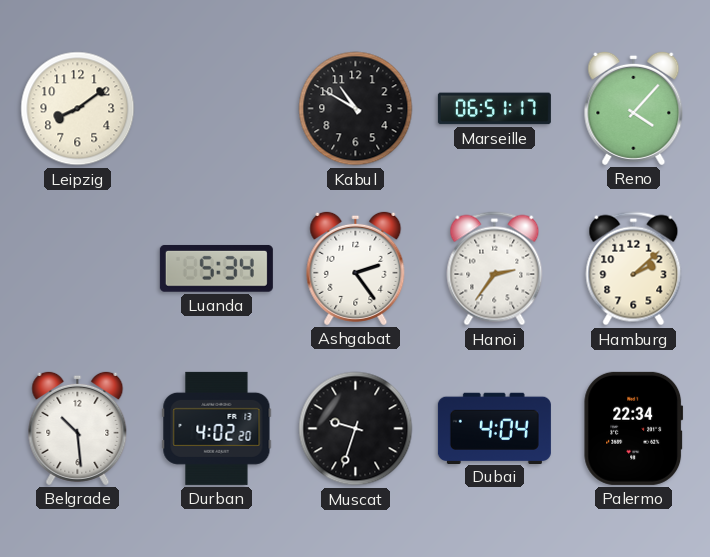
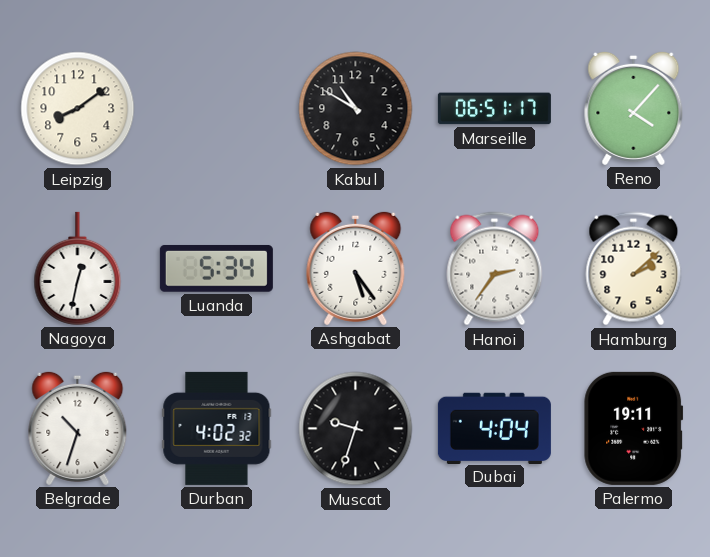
Nagoya: none -> 12:32 (78, 268)
Ashgabat: 2:24 -> 5:24 (356, 268)
Belgrade: 10:29 -> 10:33 (78, 428)
Durban: 4:02:20 -> 4:02:32 (217, 428)
Palermo: 22:34 -> 19:11 (634, 428)
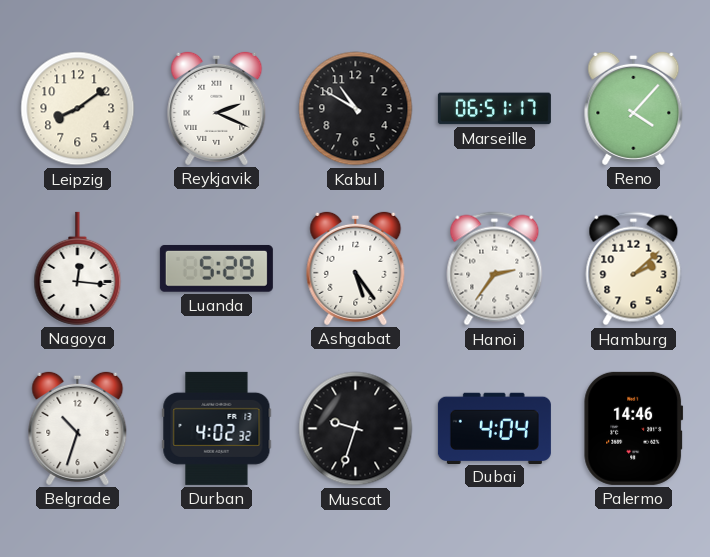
Reykjavik: none -> 2:19 (217, 108)
Nagoya: 12:32 -> 12:16 (78, 268)
Luanda: 5:34 -> 5:29 (216, 268)
Palermo: 19:11 -> 14:46 (634, 428)
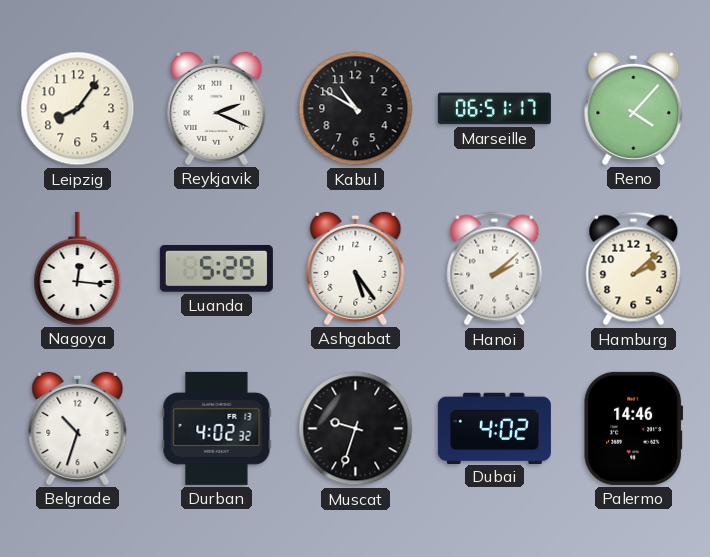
Leipzig: 8:09 -> 8:06 (78, 109)
Hanoi: 2:36 -> 2:08 (495, 269)
Dubai: 4:04 -> 4:02 (494, 428)
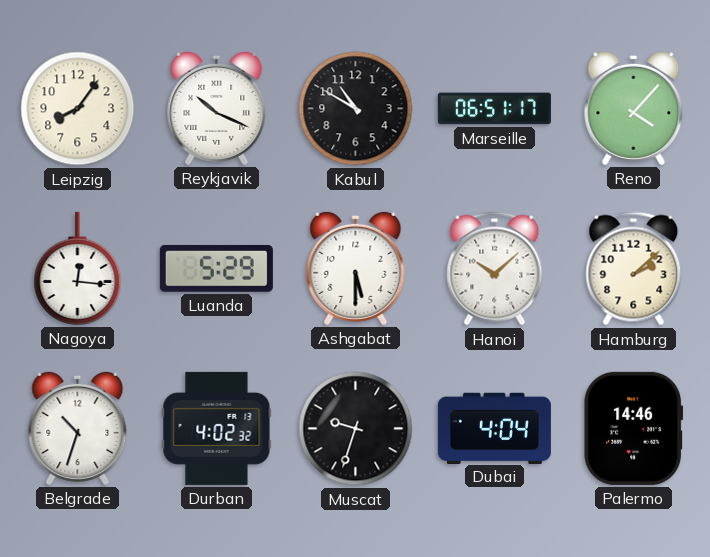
Reykjavik: 2:19 -> 10:19 (217, 108)
Ashgabat: 5:24 -> 5:30 (356, 268)
Hanoi: 2:08 -> 10:08 (495, 269)
Dubai: 4:02 -> 4:04 (494, 428)
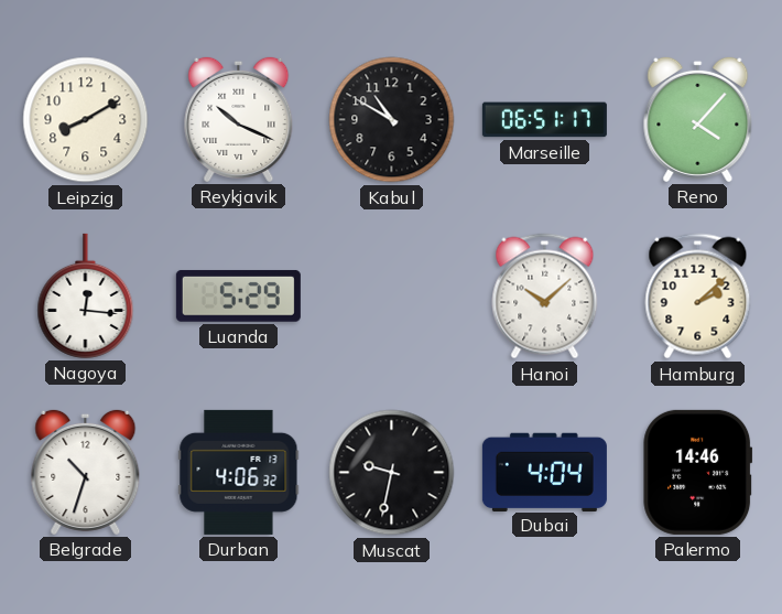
Leipzig: 8:06 -> 8:10 (86, 120)
Ashgabat: 5:30 -> none (356, 268)
Durban: 4:02 -> 4:06 (239, 472)
Muscat: 9:33 -> 9:32 (392, 473)
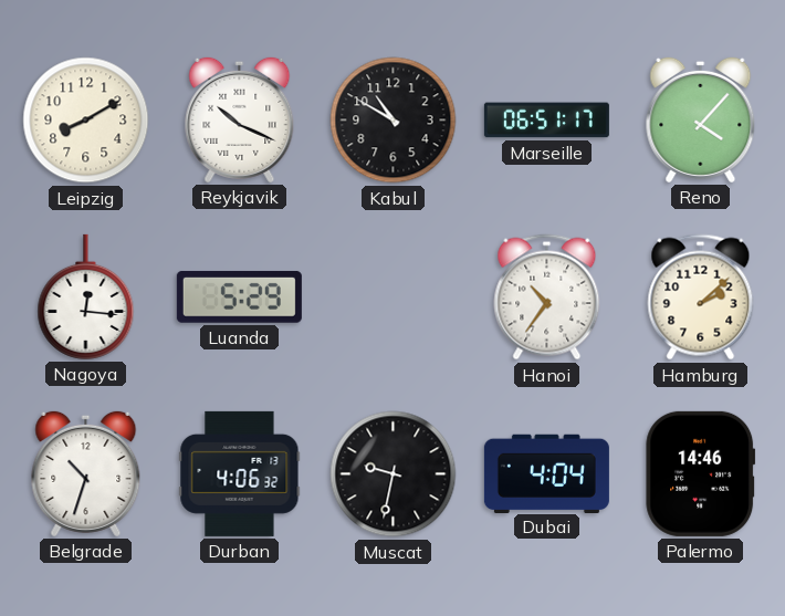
Hanoi: 10:08 -> 10:36 (547, 297)
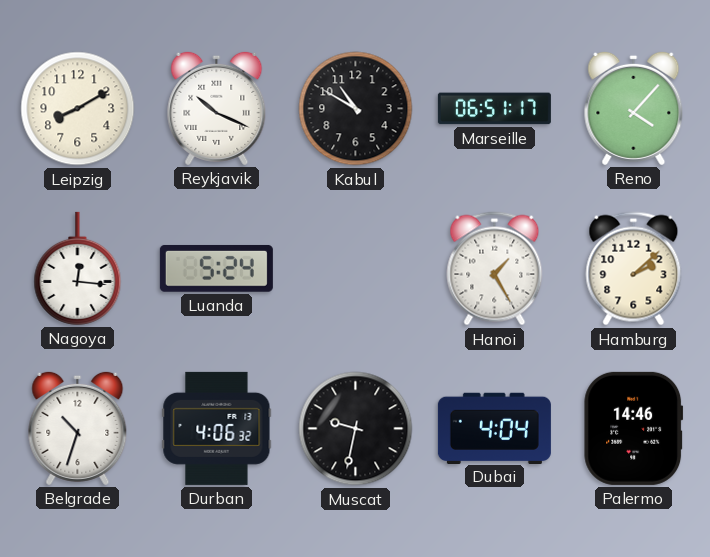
Luanda: 5:29 -> 5:24 (216, 268)
Hanoi: 10:36 -> 1:25 (495, 269)
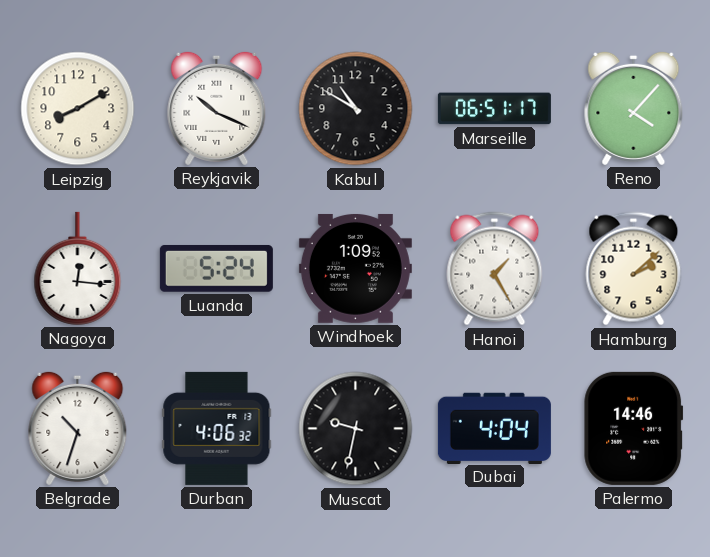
Windhoek: none -> 1:09 (355, 268)
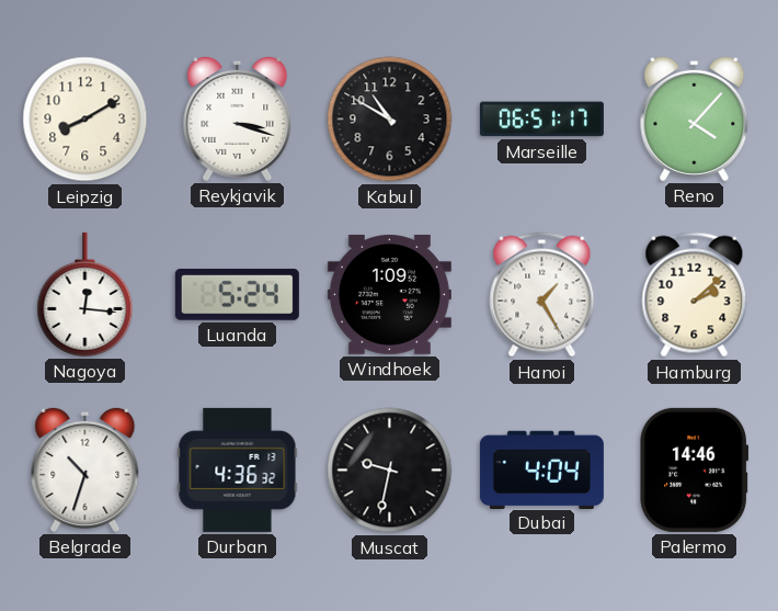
Reykjavik: 10:19 -> 3:18 (238, 118)
Durban: 4:06 -> 4:36 (238, 469)
